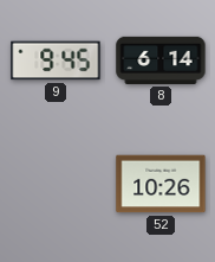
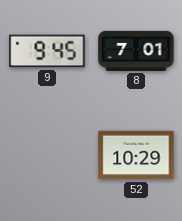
8: 6:14 -> 7:01 (136, 51)
52: 10:26 -> 10:29 (136, 155)
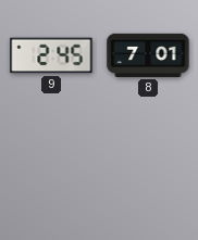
9: 9:45 -> 2:45 (51, 55)
52: 10:29 -> none (136, 155)
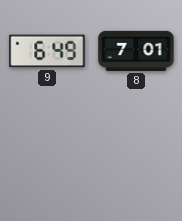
9: 2:45 -> 6:49 (47, 51)
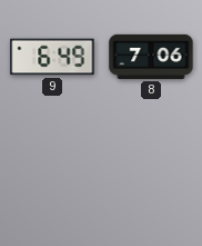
8: 7:01 -> 7:06 (151, 57)
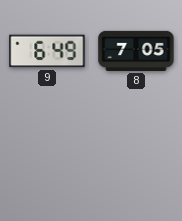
8: 7:06 -> 7:05 (136, 51)
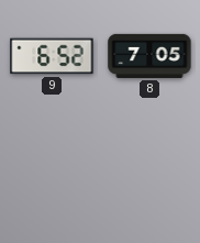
9: 6:49 -> 6:52 (52, 56)
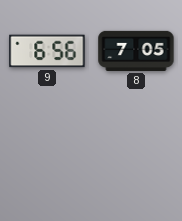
9: 6:52 -> 6:56 (47, 51)
